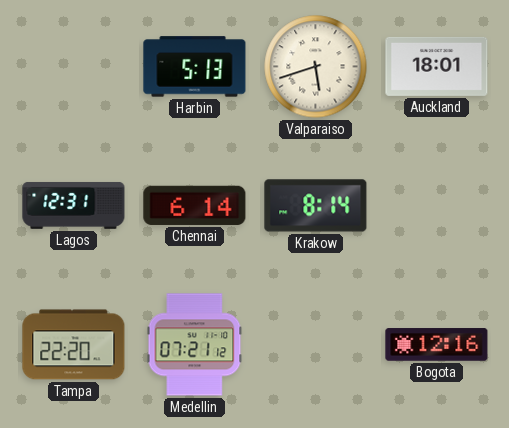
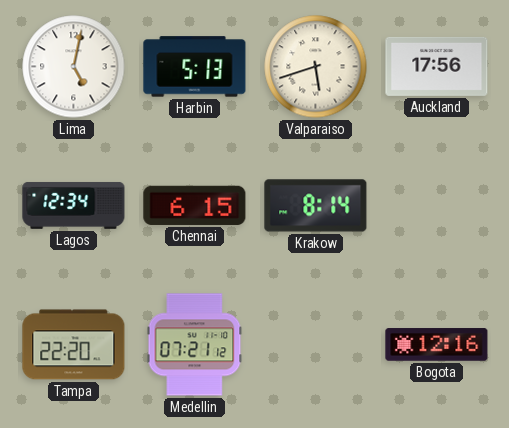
Lima: none -> 5:02 (74, 67)
Auckland: 18:01 -> 17:56 (437, 66)
Lagos: 12:31 -> 12:34 (74, 205)
Chennai: 6:14 -> 6:15 (195, 205)
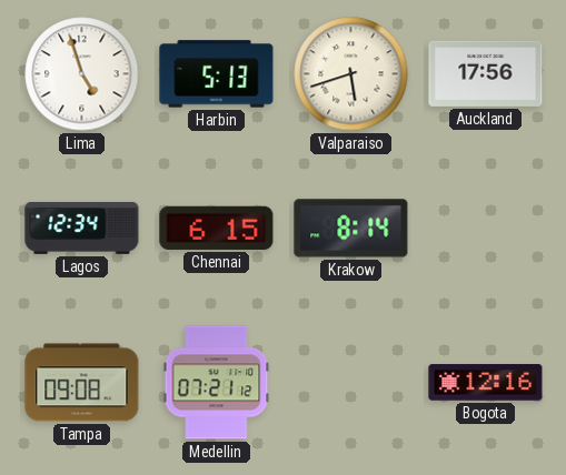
Lima: 5:02 -> 4:57 (82, 74)
Tampa: 22:20 -> 09:08 (82, 383)
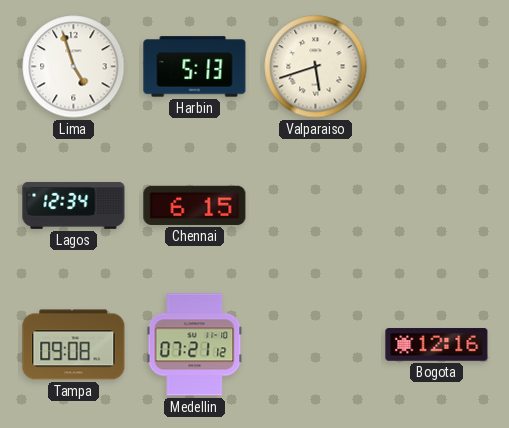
Auckland: 17:56 -> none (486, 73)
Krakow: 8:14 -> none (351, 229)
